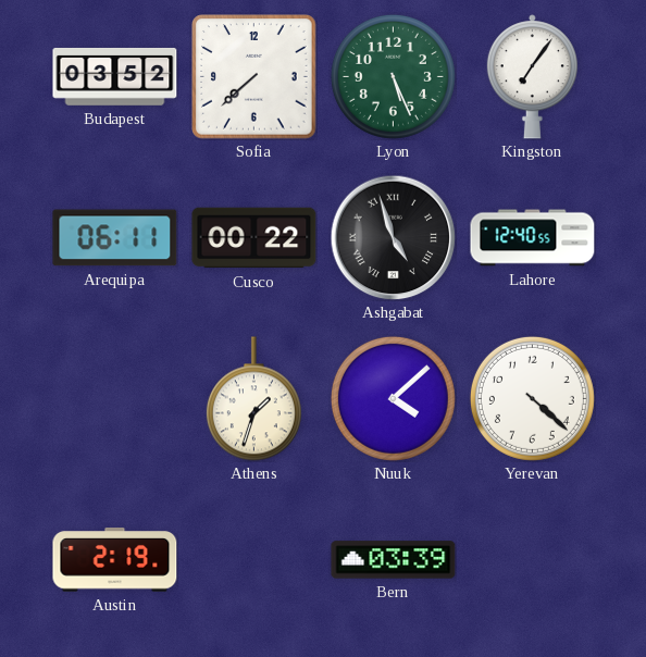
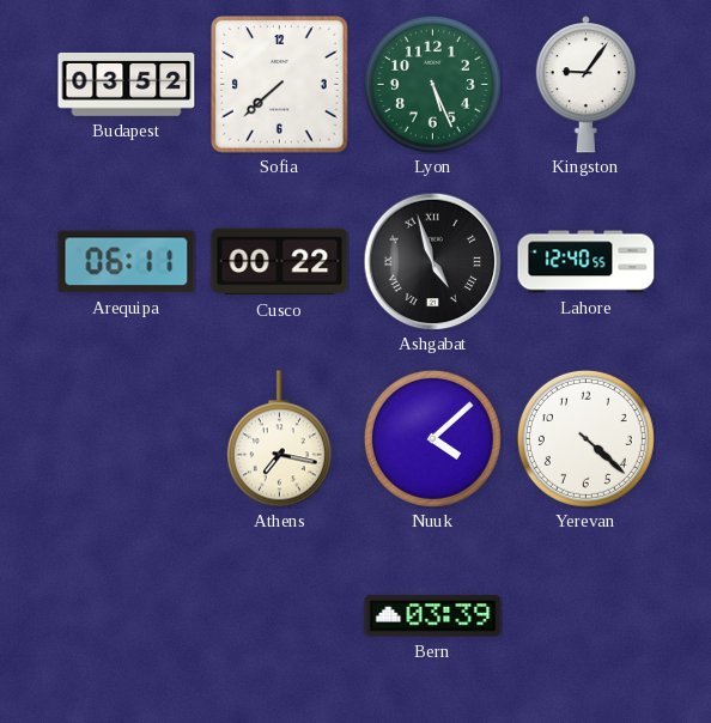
Kingston: 7:06 -> 9:06 (585, 85)
Athens: 1:33 -> 7:17 (279, 439)
Austin: 2:19 -> none (115, 560)
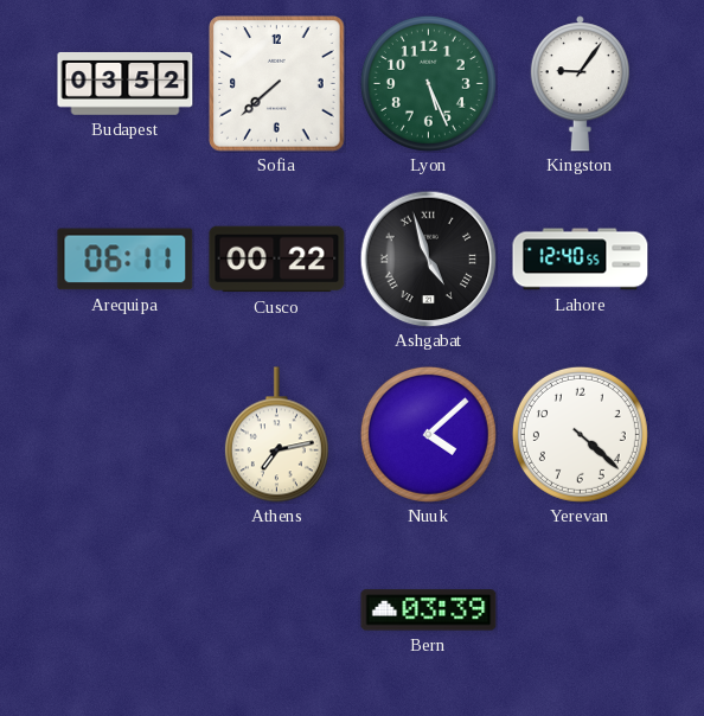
Athens: 7:17 -> 7:13 (276, 435)
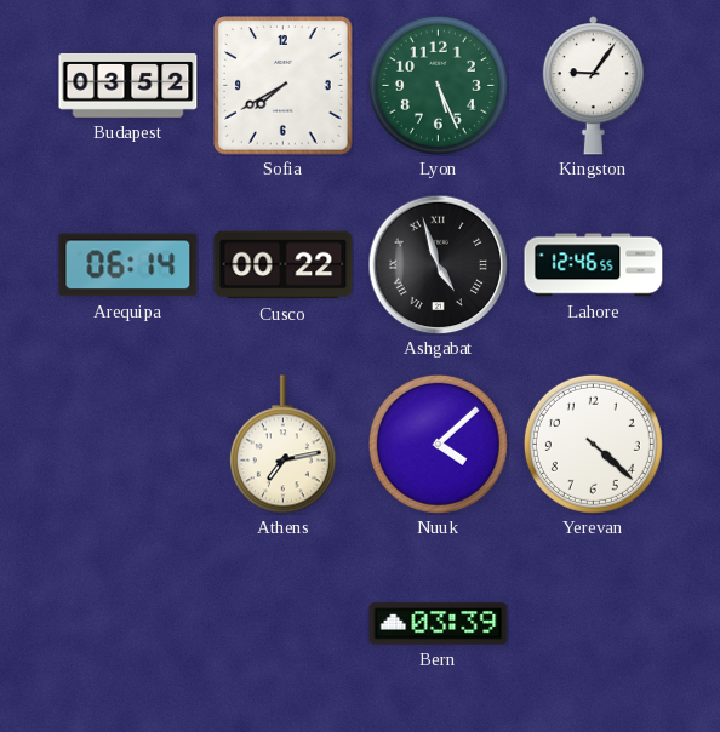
Sofia: 7:38 -> 7:40 (284, 86)
Arequipa: 06:11 -> 06:14 (128, 265)
Lahore: 12:40 -> 12:46 (594, 265)
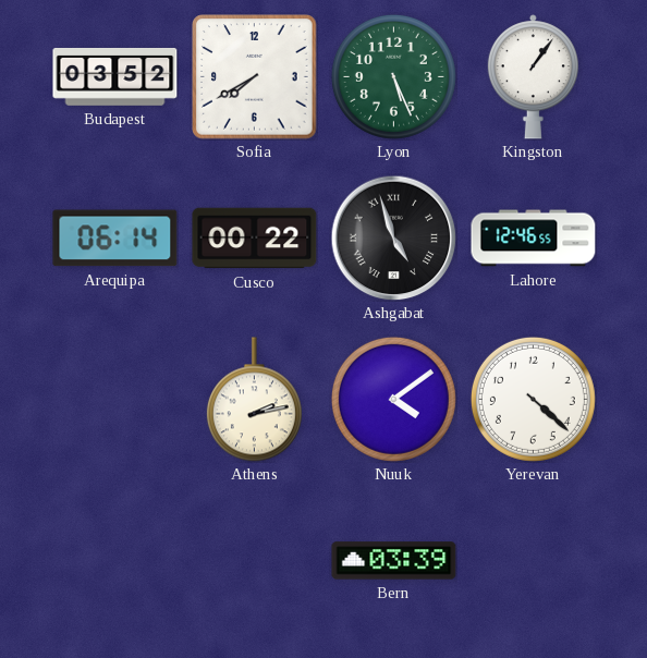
Kingston: 9:06 -> 1:06 (533, 77)
Athens: 7:13 -> 2:13 (254, 400)
Nuuk: 4:08 -> 4:09 (393, 399)
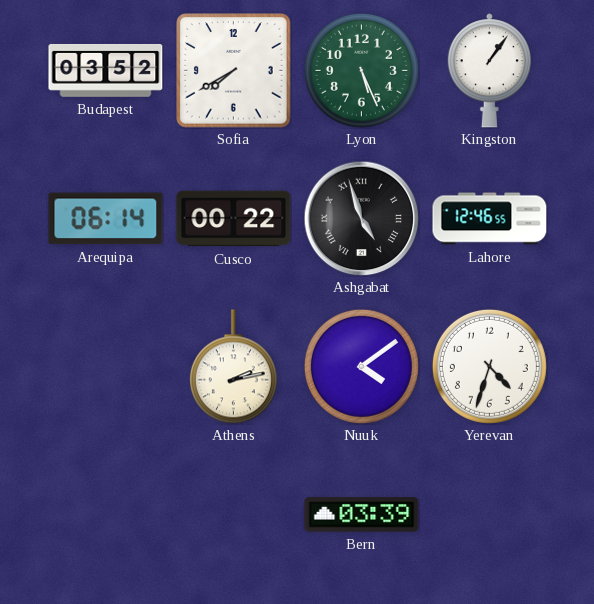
Yerevan: 4:22 -> 4:33 (489, 366)
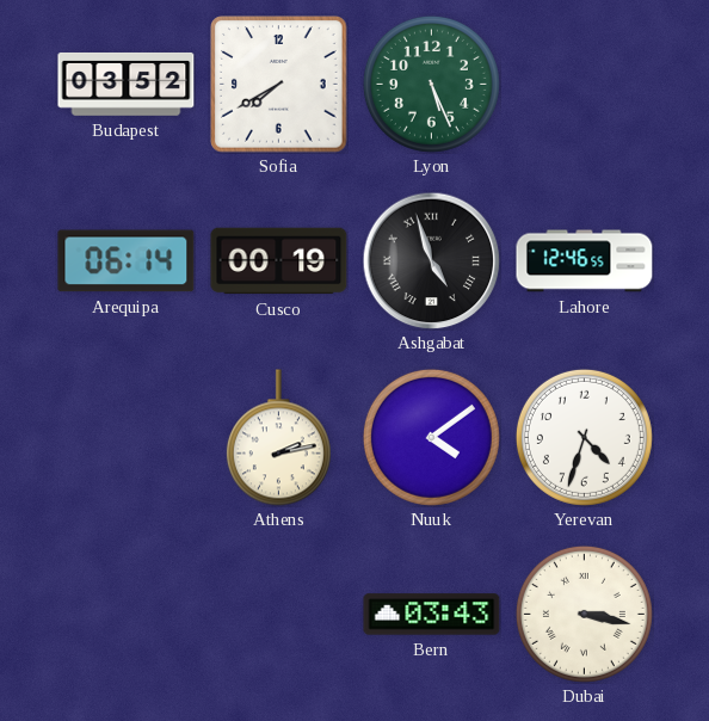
Kingston: 1:06 -> none (489, 71)
Cusco: 00:22 -> 00:19 (279, 261)
Bern: 03:39 -> 03:43 (432, 615)
Dubai: none -> 3:17 (584, 614)
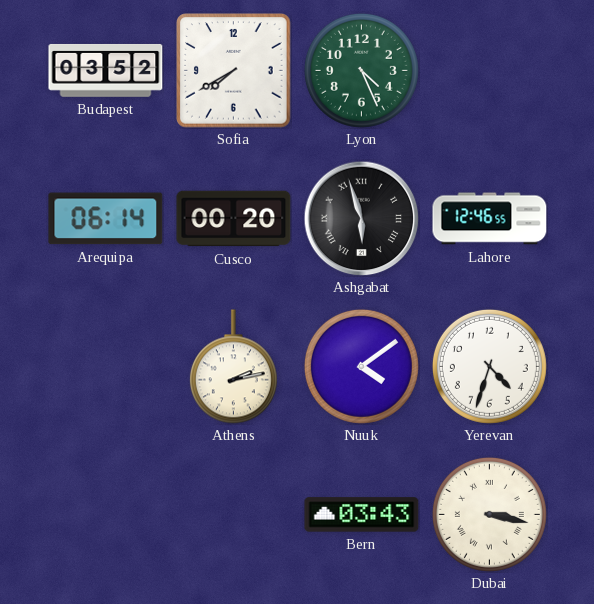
Lyon: 5:26 -> 4:26 (361, 70)
Cusco: 00:19 -> 00:20 (234, 219)
Ashgabat: 4:57 -> 5:57 (361, 218)
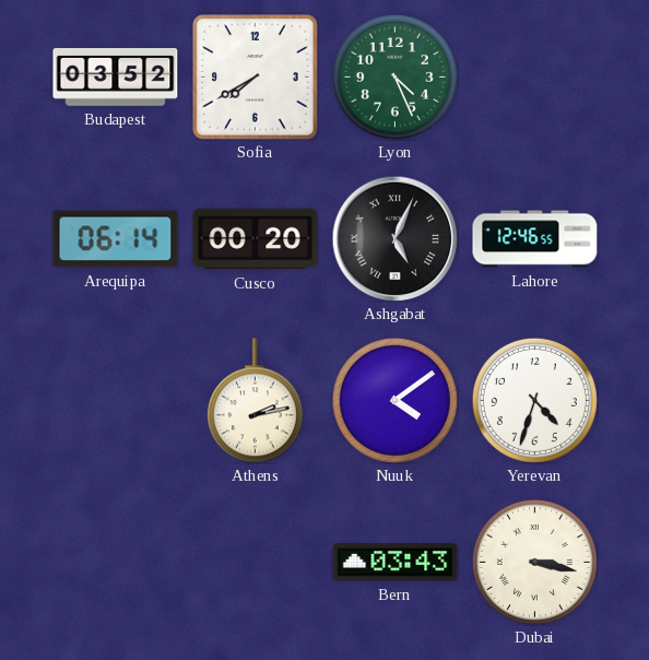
Ashgabat: 5:57 -> 5:04 (394, 238)
